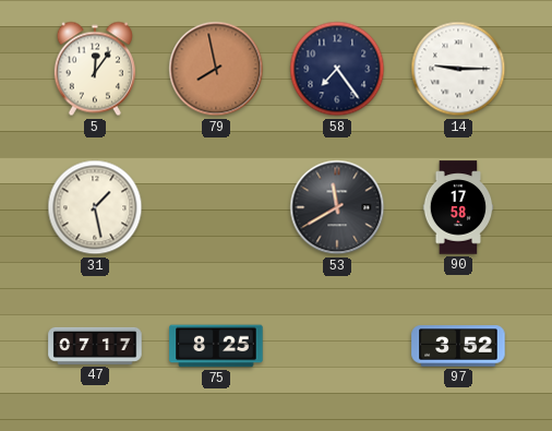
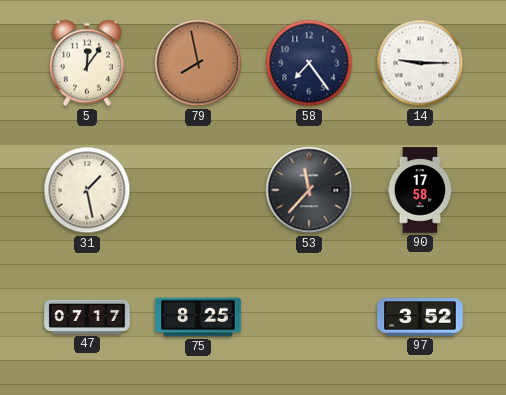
53: 11:40 -> 11:37 (309, 190)
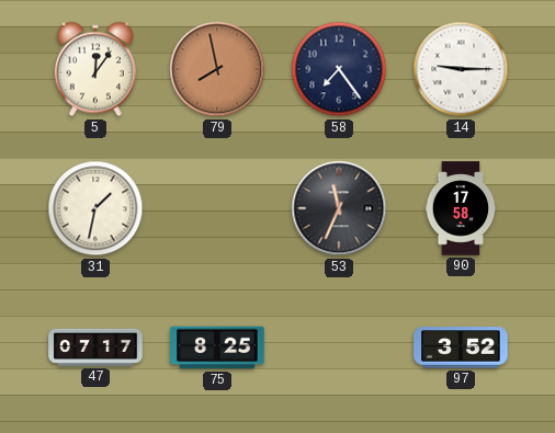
31: 1:28 -> 1:32 (95, 208)
53: 11:37 -> 11:34 (339, 208)
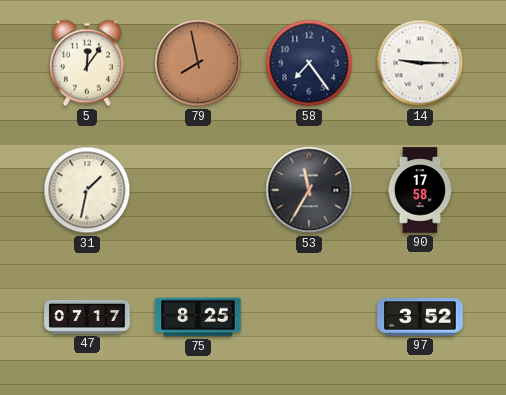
53: 11:34 -> 11:35 (309, 190)
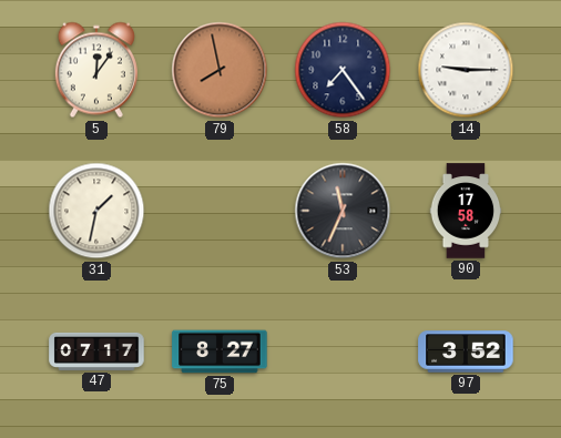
53: 11:35 -> 11:34 (343, 211)
75: 8:25 -> 8:27 (220, 352)
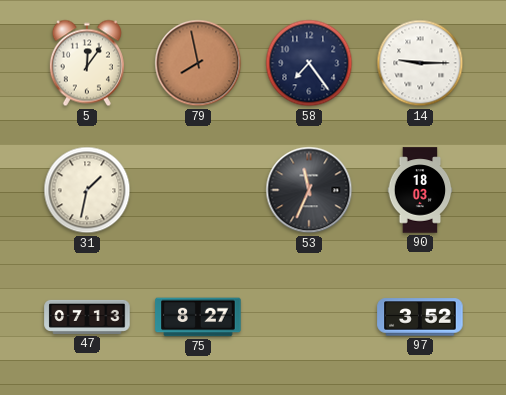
90: 17:58 -> 18:03 (420, 190)
47: 07:17 -> 07:13 (87, 317)
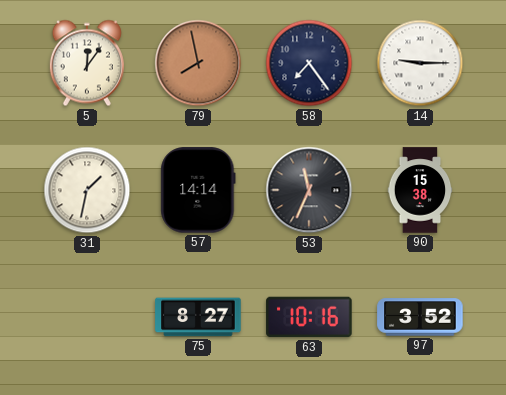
57: none -> 14:14 (198, 190)
90: 18:03 -> 15:38 (420, 190)
47: 07:13 -> none (87, 317)
63: none -> 10:16 (309, 317)
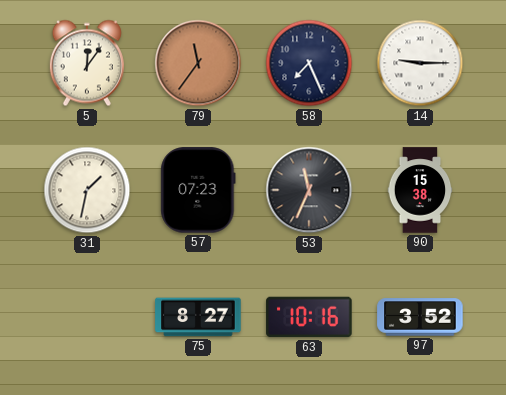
79: 7:58 -> 11:36 (198, 63)
58: 7:24 -> 7:26 (309, 63)
57: 14:14 -> 07:23 (198, 190)
